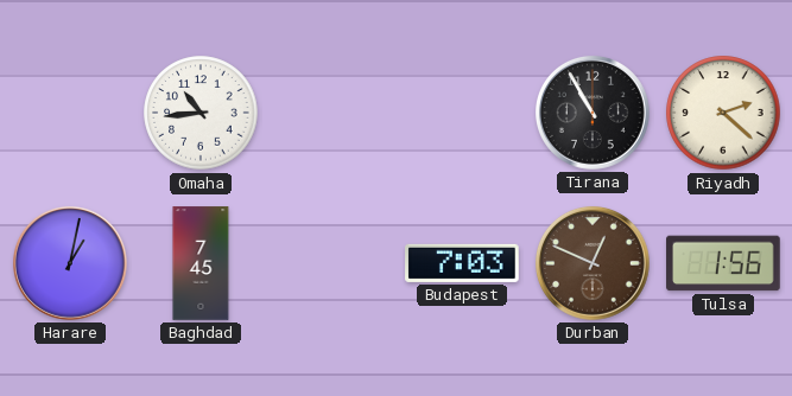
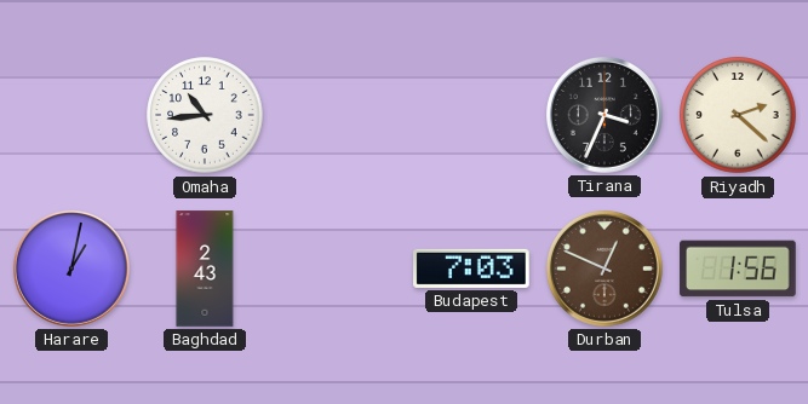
Tirana: 10:55 -> 3:34 (606, 115)
Baghdad: 7:45 -> 2:43 (205, 269)
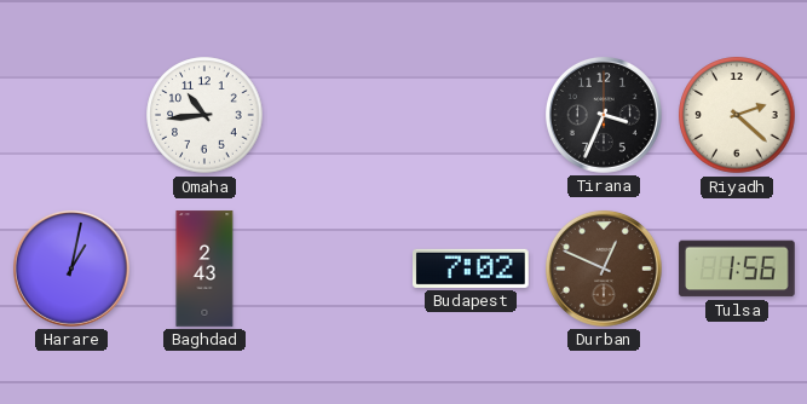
Budapest: 7:03 -> 7:02 (471, 269)
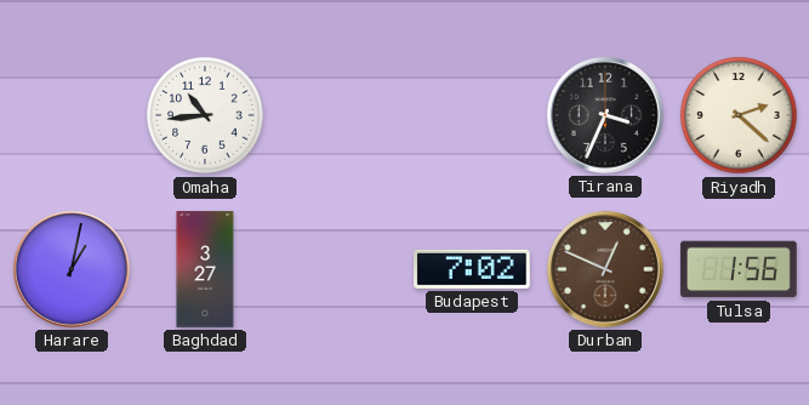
Baghdad: 2:43 -> 3:27 (205, 269)
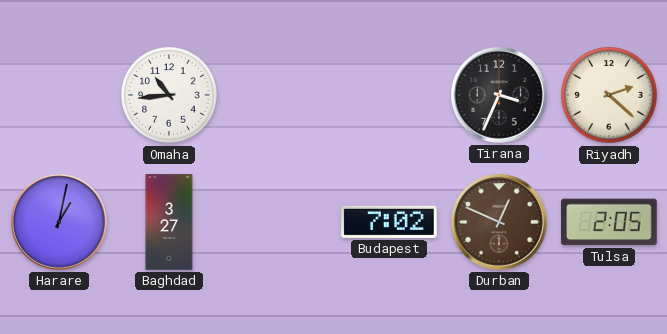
Tulsa: 1:56 -> 2:05 (609, 222)
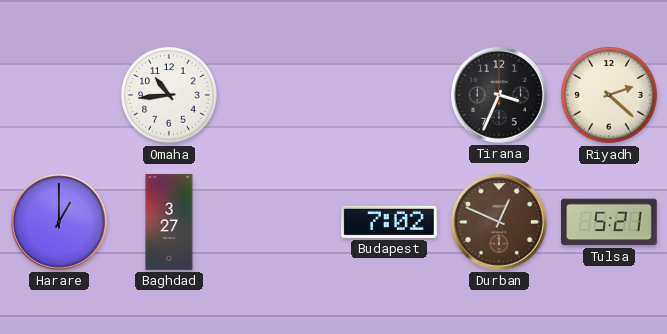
Harare: 1:02 -> 1:00 (60, 222)
Tulsa: 2:05 -> 5:21 (609, 222)
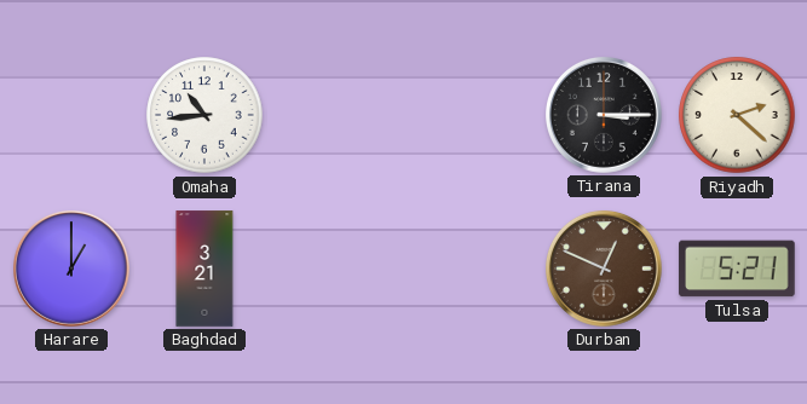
Tirana: 3:34 -> 3:15 (605, 115)
Baghdad: 3:27 -> 3:21 (204, 269)
Budapest: 7:02 -> none (389, 222)
